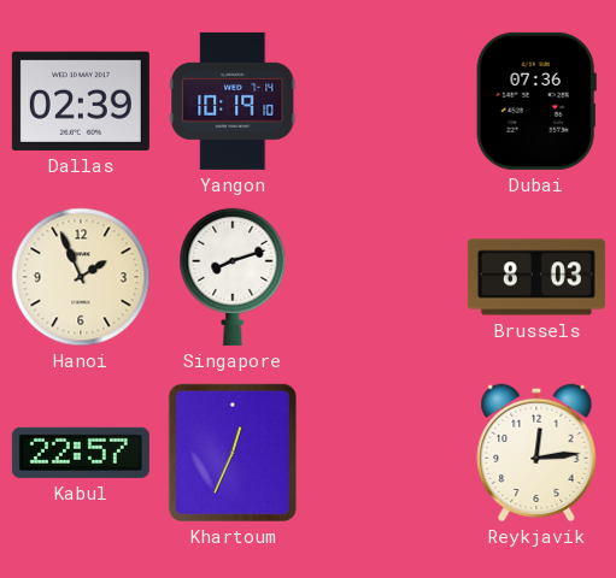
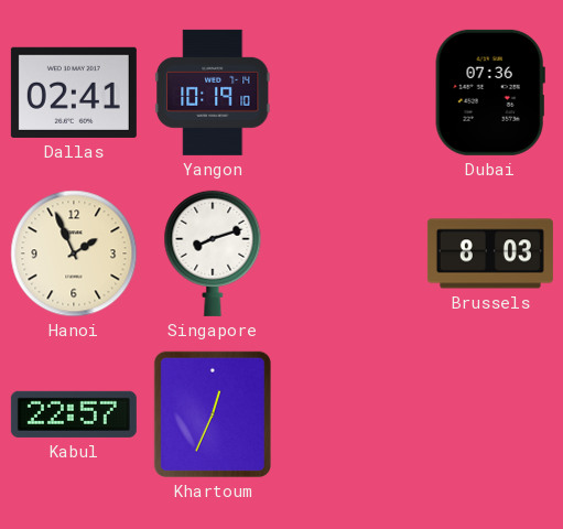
Dallas: 02:39 -> 02:41 (74, 93)
Reykjavik: 12:14 -> none (536, 453)
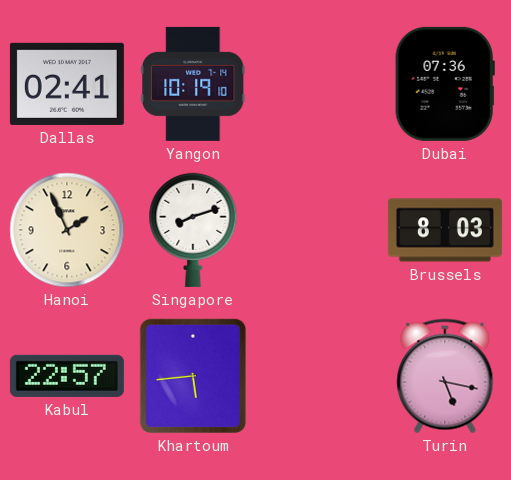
Khartoum: 12:34 -> 5:44 (193, 376)
Turin: none -> 5:17 (445, 376)
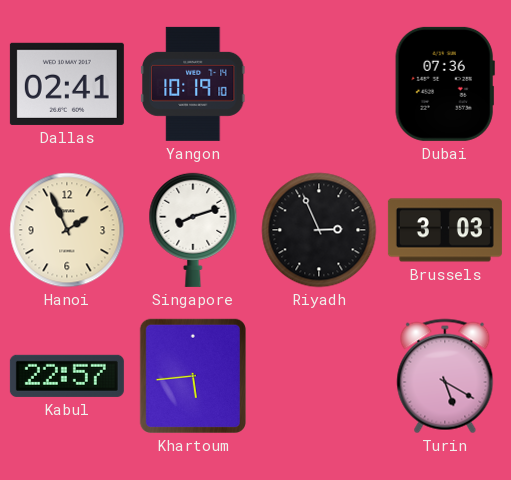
Riyadh: none -> 2:56 (319, 230)
Brussels: 8:03 -> 3:03 (445, 230)
Turin: 5:17 -> 5:20 (445, 376)
